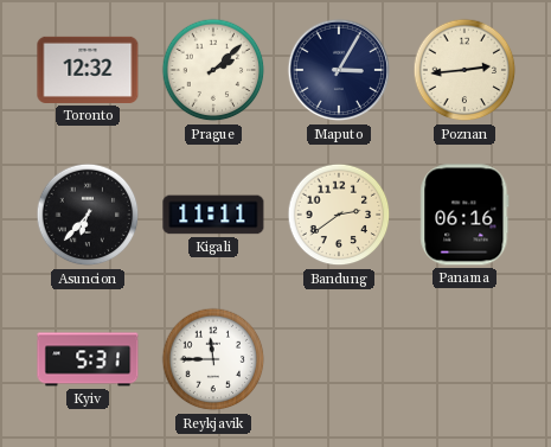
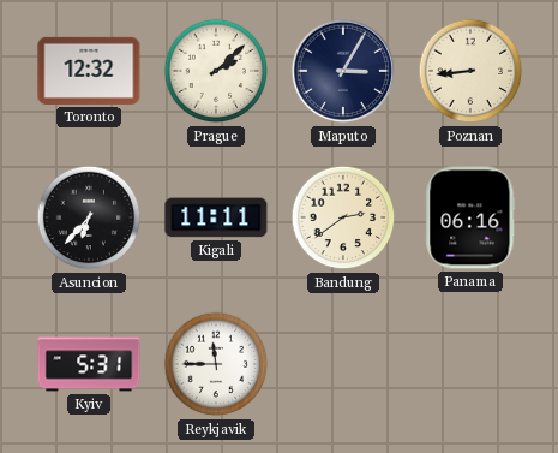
Poznan: 2:44 -> 8:44 (470, 71)
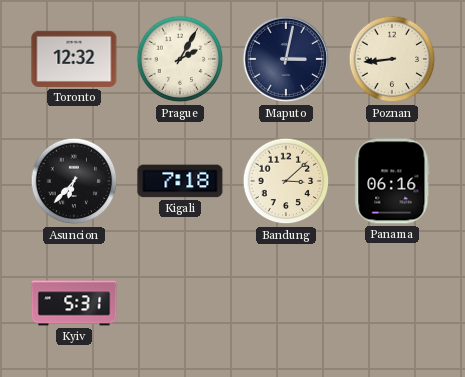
Prague: 2:08 -> 2:05 (180, 59)
Maputo: 3:05 -> 3:02 (286, 59)
Kigali: 11:11 -> 7:18 (180, 181)
Bandung: 2:39 -> 3:08 (286, 181)
Reykjavik: 11:45 -> none (216, 364)
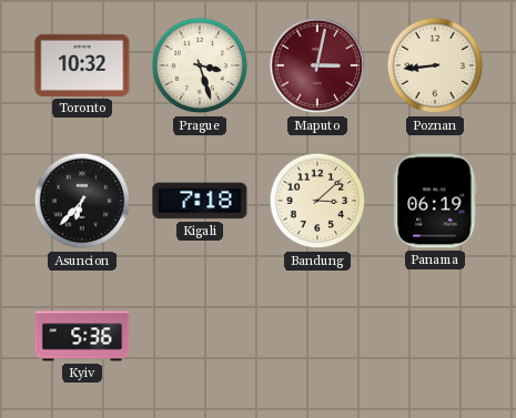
Toronto: 12:32 -> 10:32 (82, 65)
Prague: 2:05 -> 3:27 (200, 65)
Maputo dial: navy -> burgundy (317, 65)
Panama: 06:16 -> 06:19 (435, 201)
Kyiv: 5:31 -> 5:36 (82, 336)
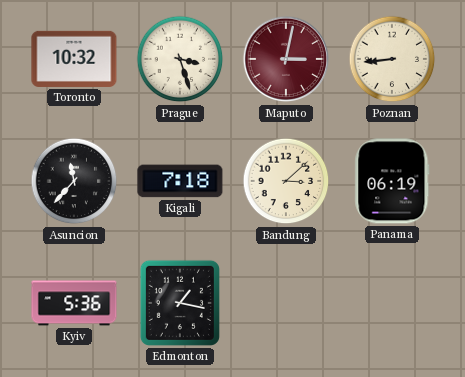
Asuncion: 6:37 -> 11:37 (74, 181)
Edmonton: none -> 1:17 (180, 303)
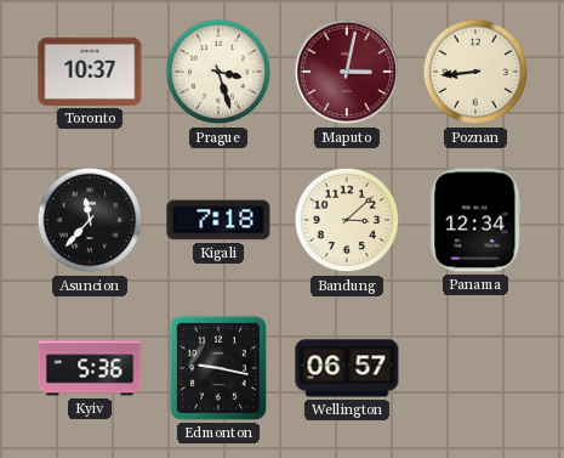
Toronto: 10:32 -> 10:37 (90, 72)
Panama: 06:19 -> 12:34 (475, 220)
Edmonton: 1:17 -> 9:17 (218, 368)
Wellington: none -> 06:57 (347, 368)
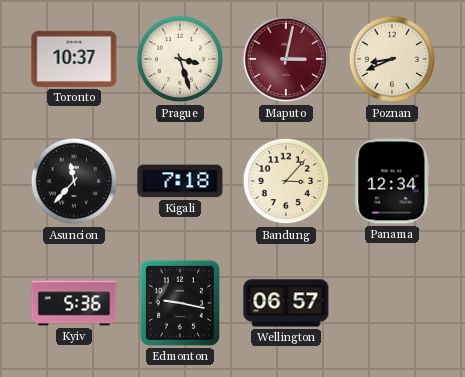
Poznan: 8:44 -> 8:41 (392, 59)
Bandung: 3:08 -> 3:07 (286, 181)
